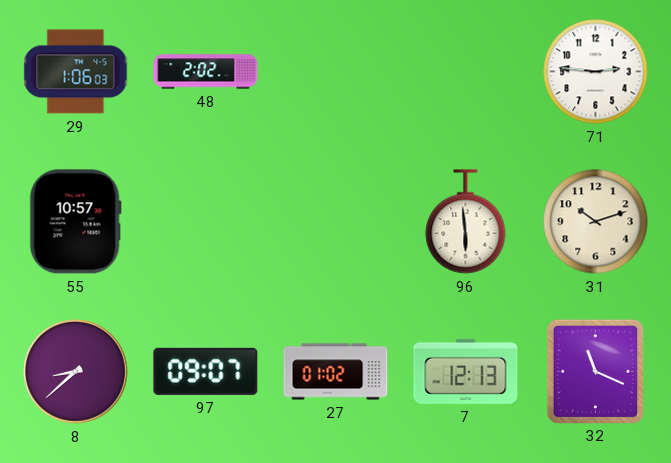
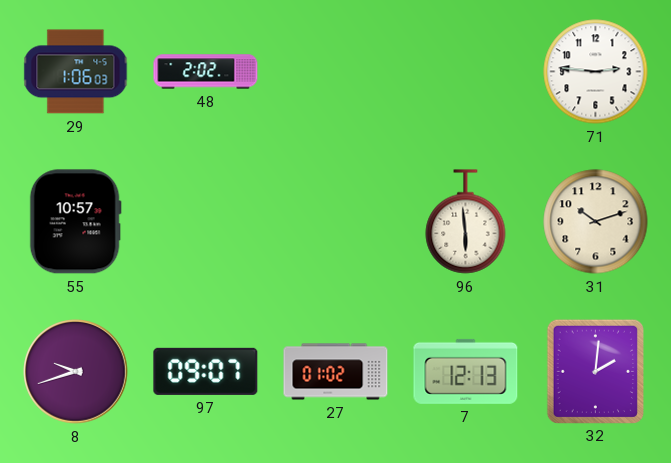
8: 8:38 -> 9:42 (76, 372)
32: 11:19 -> 2:01 (595, 371)
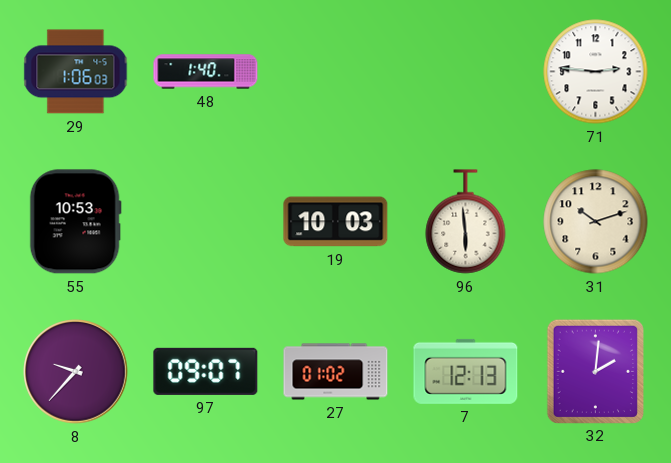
48: 2:02 -> 1:40 (206, 72)
55: 10:57 -> 10:53 (75, 222)
19: none -> 10:03 (336, 222)
8: 9:42 -> 9:37 (76, 372)
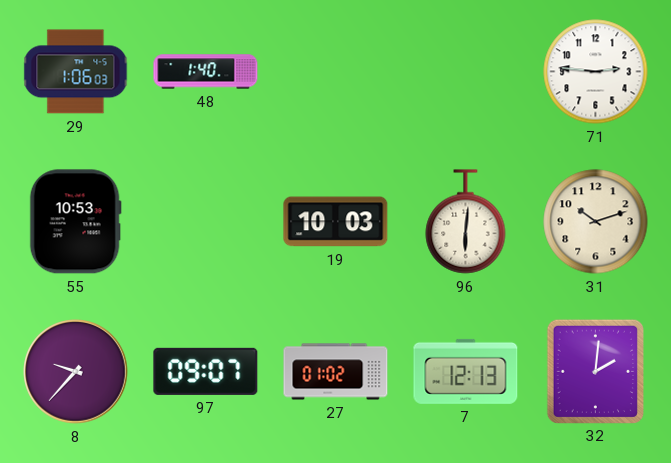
96: 5:59 -> 6:01 (466, 222)
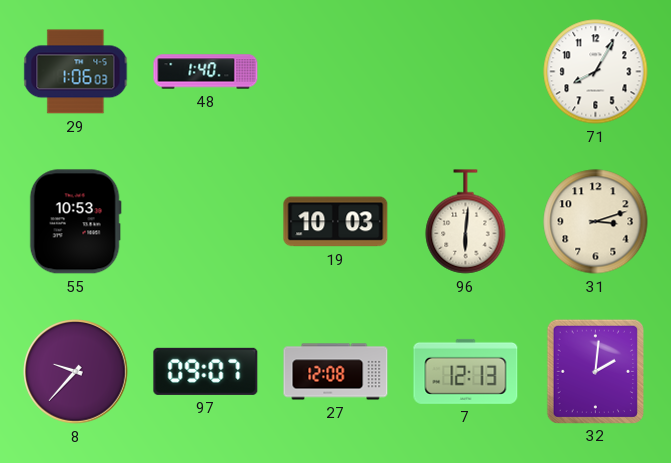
71: 2:46 -> 8:05 (596, 72)
31: 10:12 -> 3:12 (596, 222)
27: 01:02 -> 12:08 (336, 372)
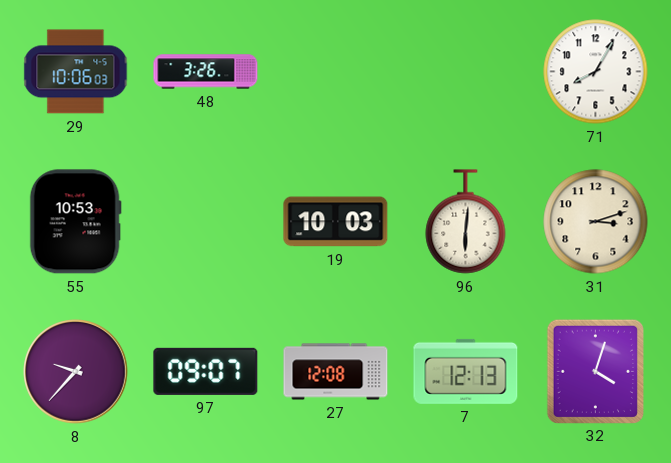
29: 1:06 -> 10:06 (76, 72)
48: 1:40 -> 3:26 (206, 72)
32: 2:01 -> 4:03 (595, 371)
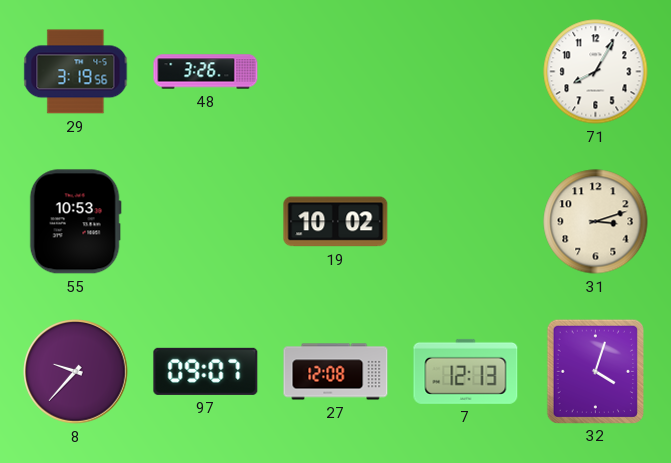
29: 10:06 -> 3:19 (76, 72)
19: 10:03 -> 10:02 (336, 222)
96: 6:01 -> none (466, 222)
